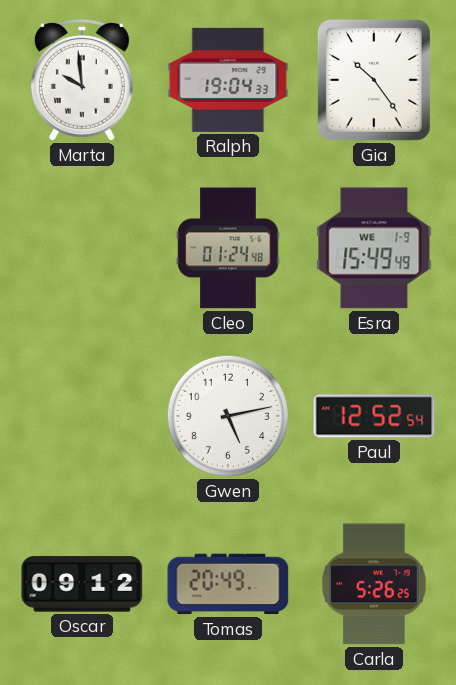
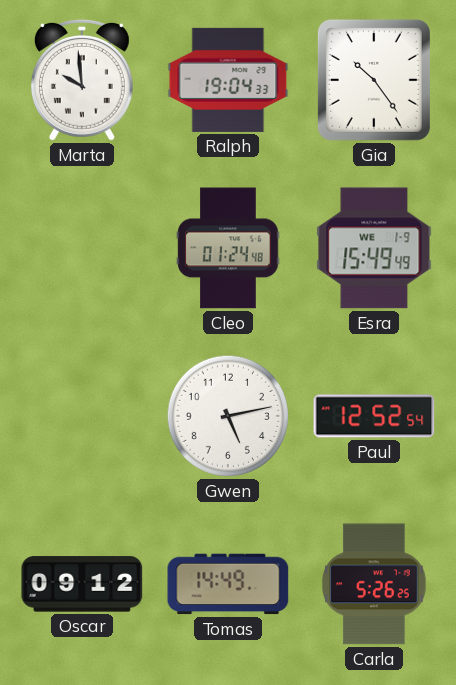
Tomas: 20:49 -> 14:49 (228, 584)
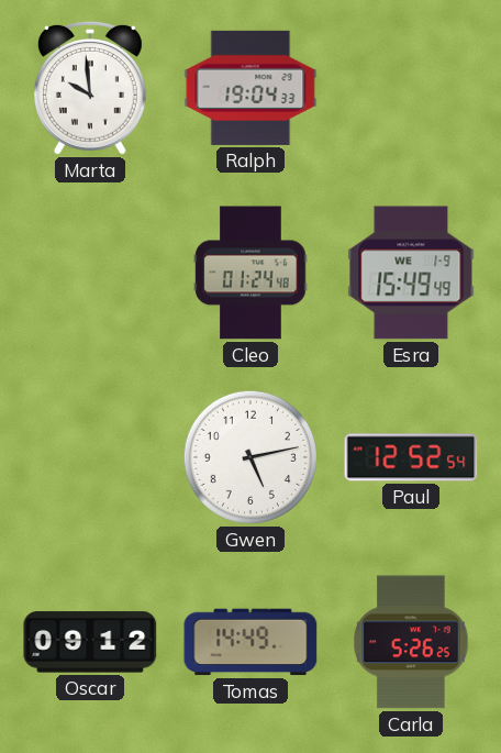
Gia: 10:24 -> none (374, 80)
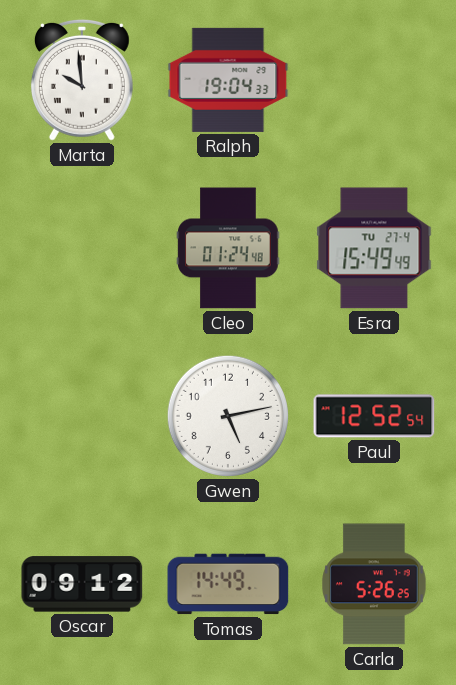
Esra date: WE 1-9 -> TU 27-4 (374, 248)
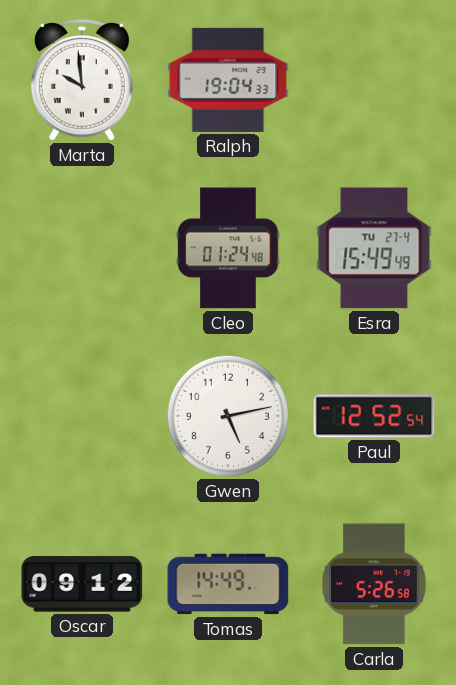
Carla: 5:26:25 -> 5:26:58 (374, 584)
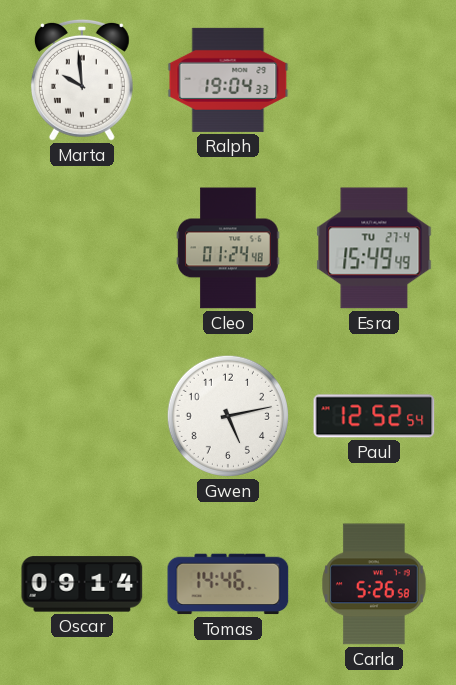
Oscar: 09:12 -> 09:14 (82, 584)
Tomas: 14:49 -> 14:46 (228, 584)
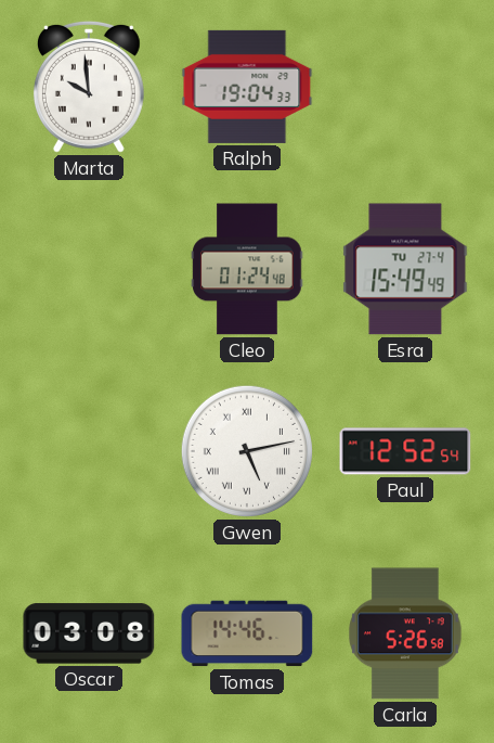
Gwen numerals: Arabic -> Roman (247, 451)
Oscar: 09:14 -> 03:08 (89, 633)
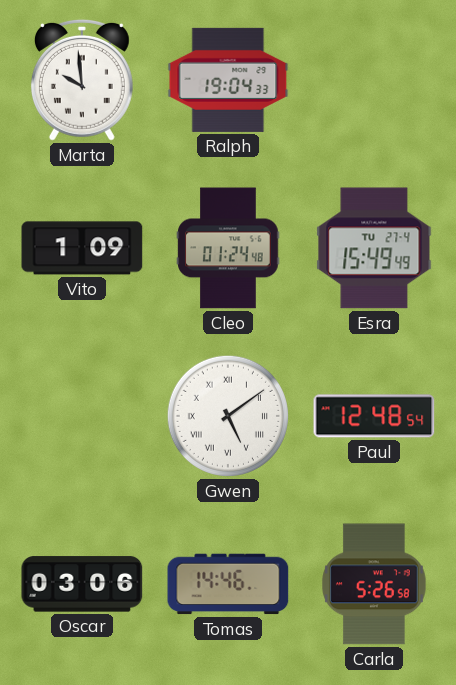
Vito: none -> 1:09 (82, 248)
Gwen: 5:13 -> 5:09 (228, 416)
Paul: 12:52 -> 12:48 (374, 416)
Oscar: 03:08 -> 03:06 (82, 584)
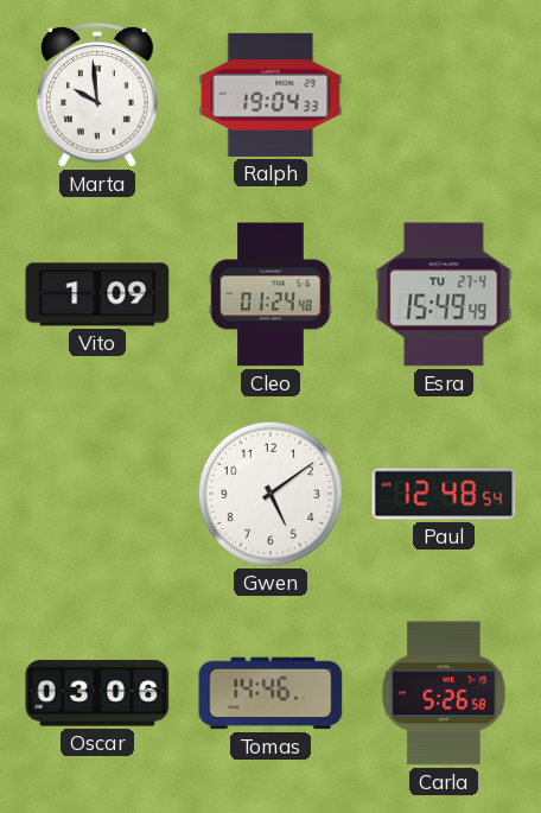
Gwen numerals: Roman -> Arabic (270, 494)
